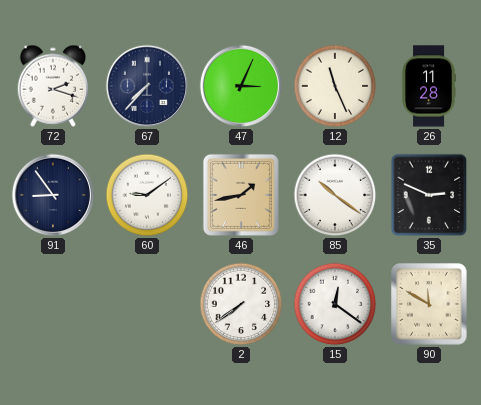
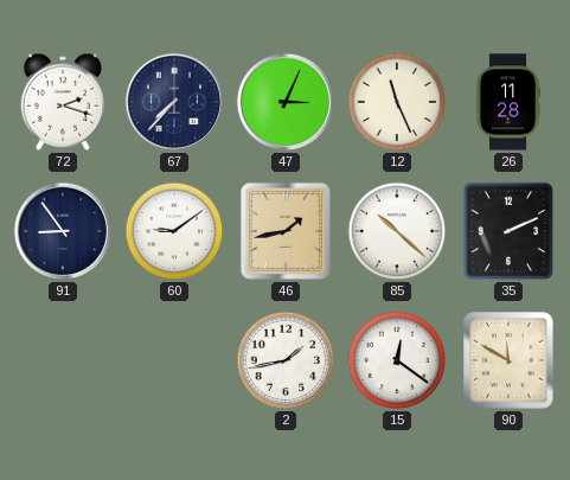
85: 10:21 -> 10:22 (397, 231)
35: 2:49 -> 2:11 (508, 231)
2: 7:39 -> 1:43 (286, 360)
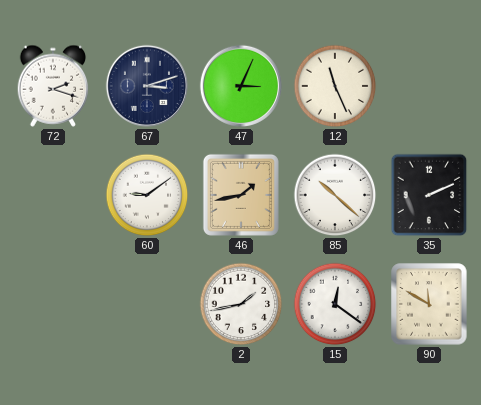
67: 7:37 -> 3:12 (147, 86)
26: 11:28 -> none (507, 102)
91: 8:54 -> none (63, 231)
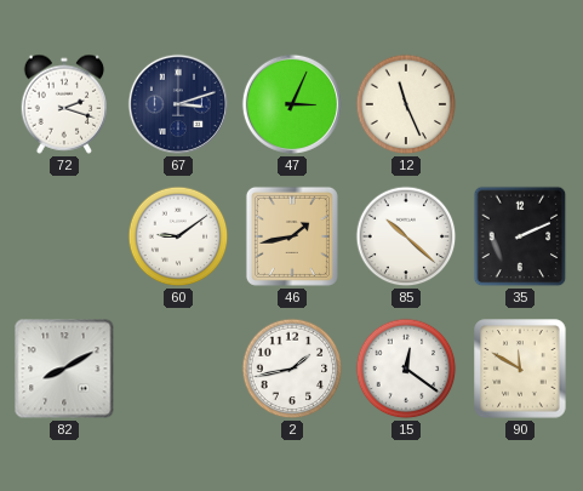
82: none -> 8:10 (64, 369)
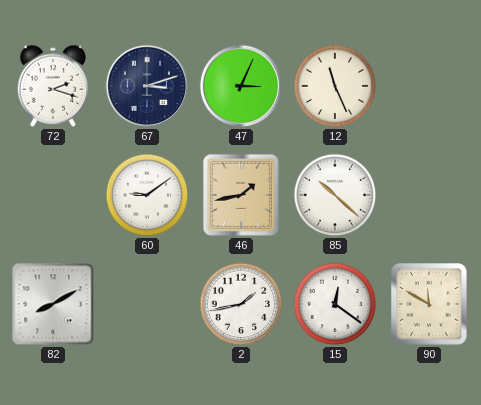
35: 2:11 -> none (520, 236)
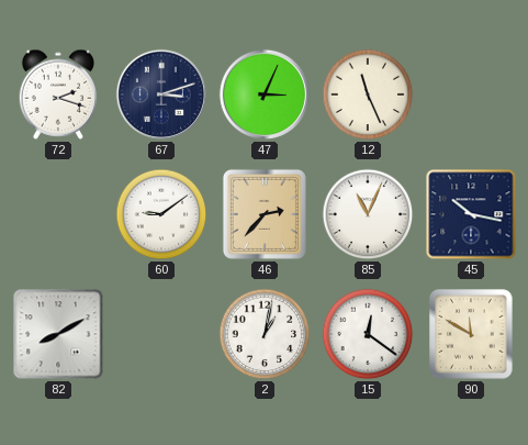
46: 1:43 -> 2:37 (265, 214)
85: 10:22 -> 11:04 (368, 214)
45: none -> 10:17 (471, 214)
2: 1:43 -> 1:02 (265, 334)
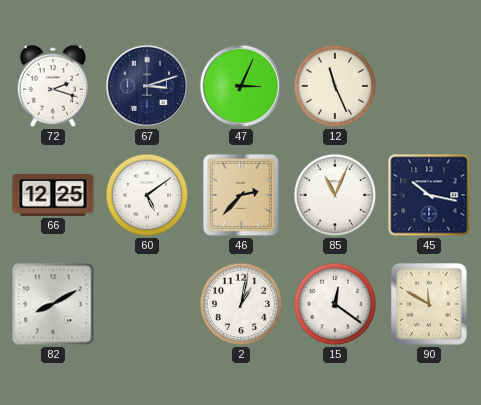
66: none -> 12:25 (53, 195)
60: 9:09 -> 5:09 (147, 195)
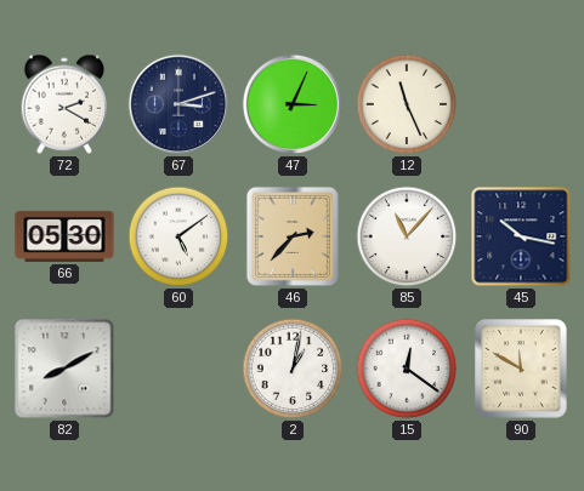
72: 2:18 -> 2:20 (64, 104)
66: 12:25 -> 05:30 (64, 236)
85: 11:04 -> 11:07 (407, 236)
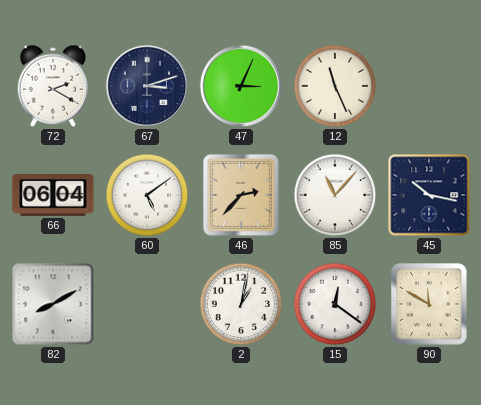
66: 05:30 -> 06:04 (53, 195)
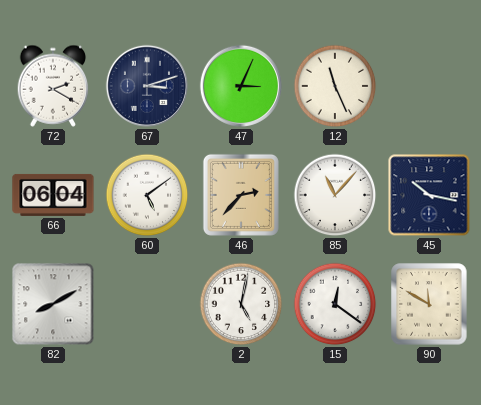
2: 1:02 -> 5:02 (241, 304)
